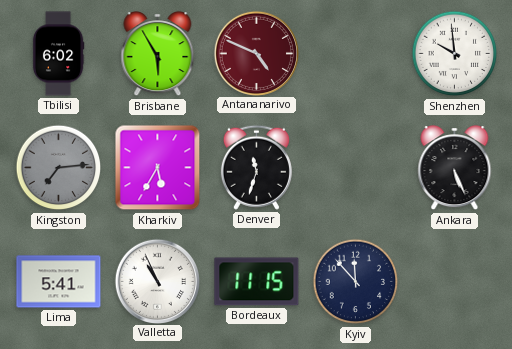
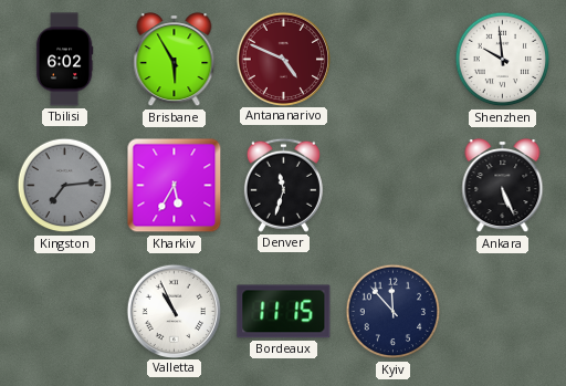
Lima: 5:41 -> none (59, 282)
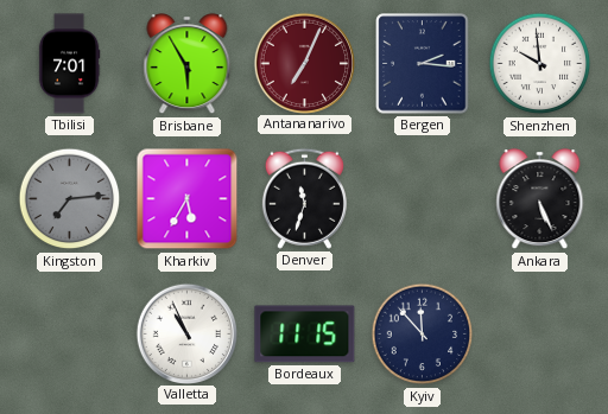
Tbilisi: 6:02 -> 7:01 (69, 64)
Antananarivo: 4:49 -> 7:04 (304, 63)
Bergen: none -> 2:16 (423, 64)
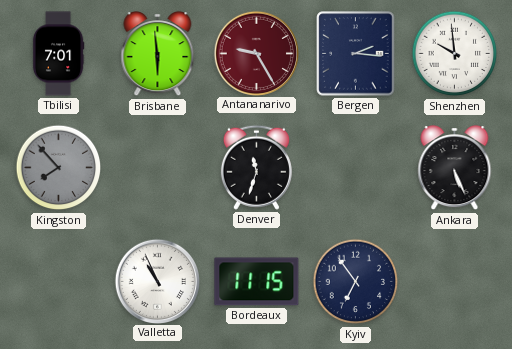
Brisbane: 5:55 -> 5:59 (158, 54)
Antananarivo: 7:04 -> 9:25 (256, 53)
Kingston: 7:14 -> 7:53 (59, 168)
Kharkiv: 5:35 -> none (188, 199)
Kyiv: 11:53 -> 6:54 (356, 282)
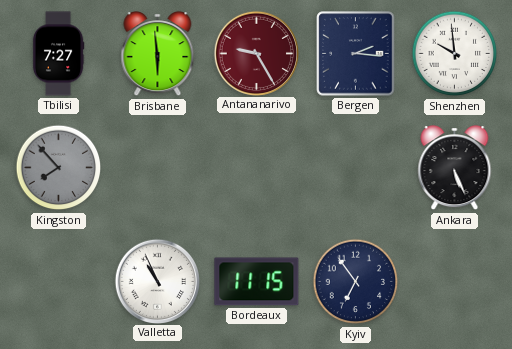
Tbilisi: 7:01 -> 7:27 (58, 54)
Denver: 11:33 -> none (256, 167)
